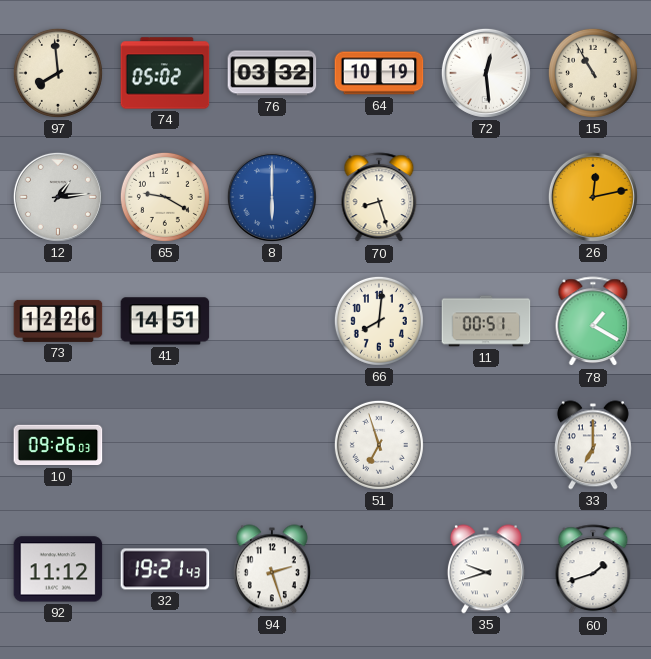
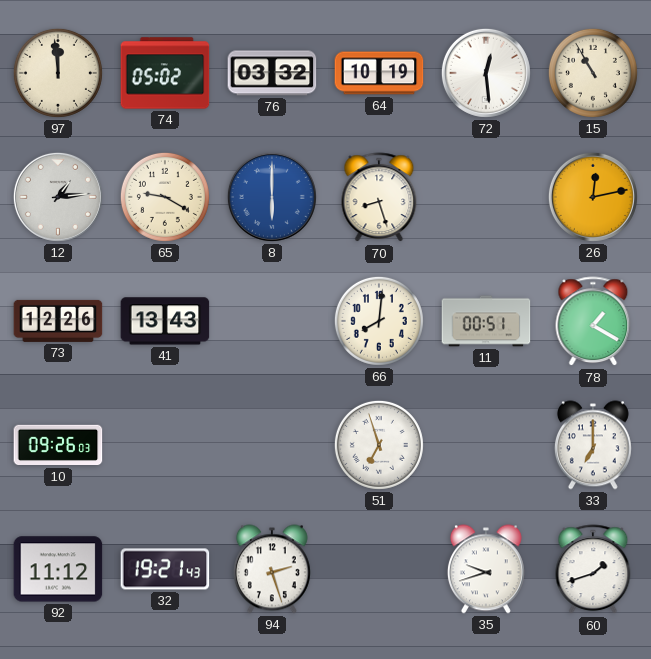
97: 7:59 -> 11:59 (58, 73)
41: 14:51 -> 13:43 (165, 321)
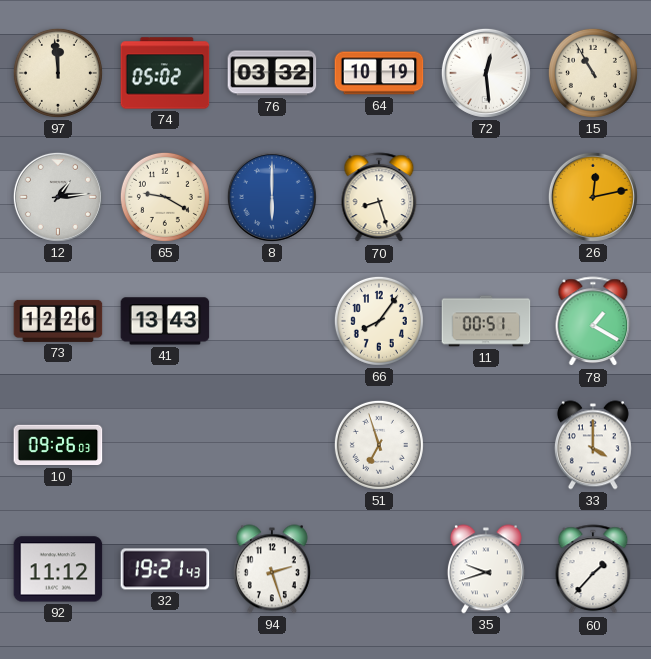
66: 8:01 -> 8:06 (379, 321)
33: 7:00 -> 4:00 (593, 445)
60: 1:42 -> 1:37 (593, 570)
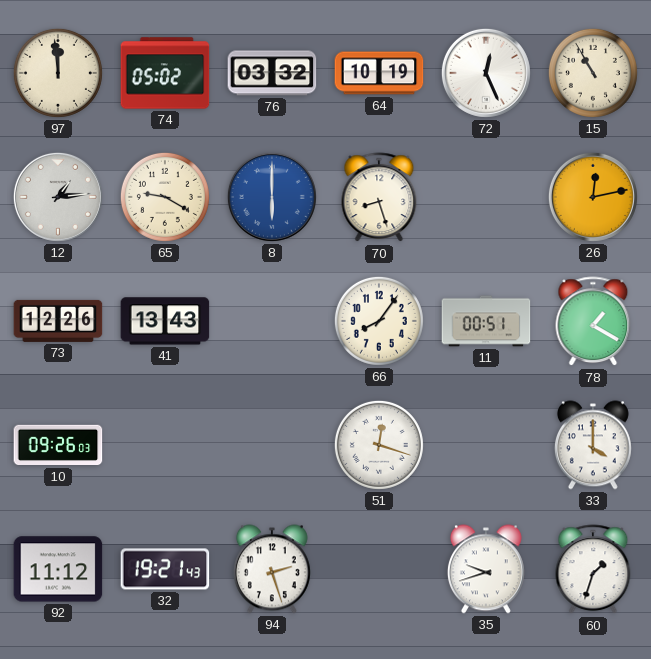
72: 12:29 -> 12:26 (486, 73)
51: 6:57 -> 12:18 (379, 445)
60: 1:37 -> 1:33 (593, 570)
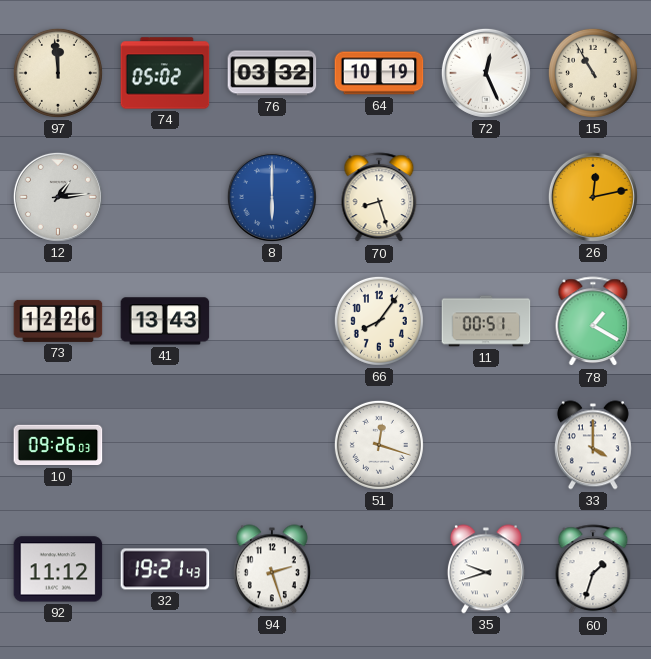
65: 9:20 -> none (165, 197)
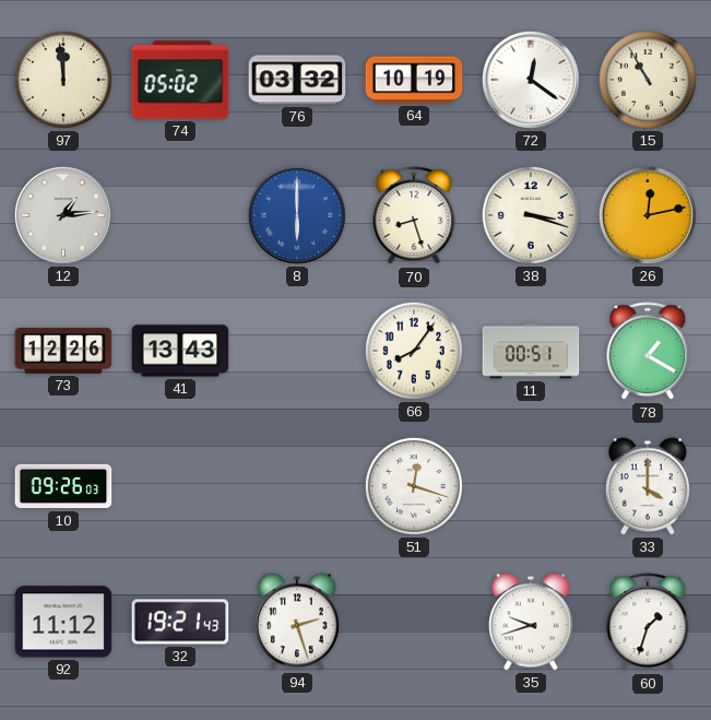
72: 12:26 -> 12:21 (531, 80)
38: none -> 3:18 (531, 215)
